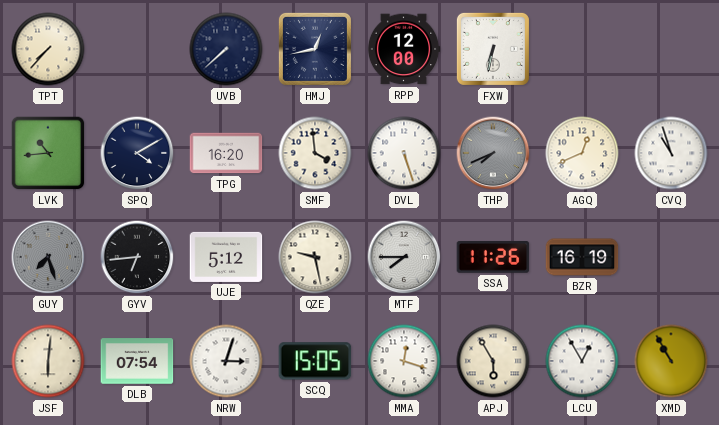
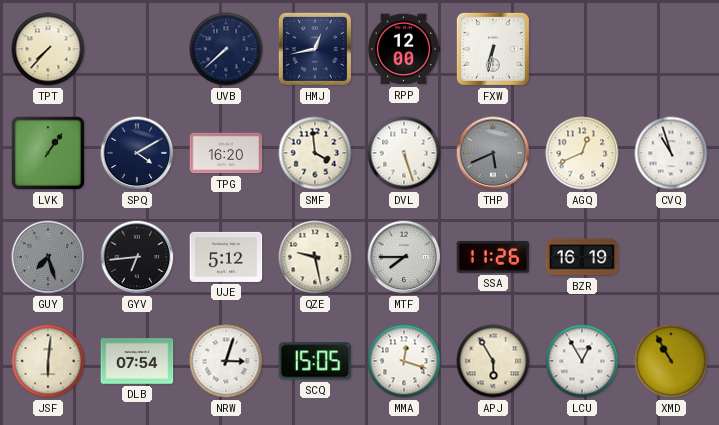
LVK: 10:44 -> 1:06 (48, 153)
THP: 7:41 -> 5:41 (493, 153)
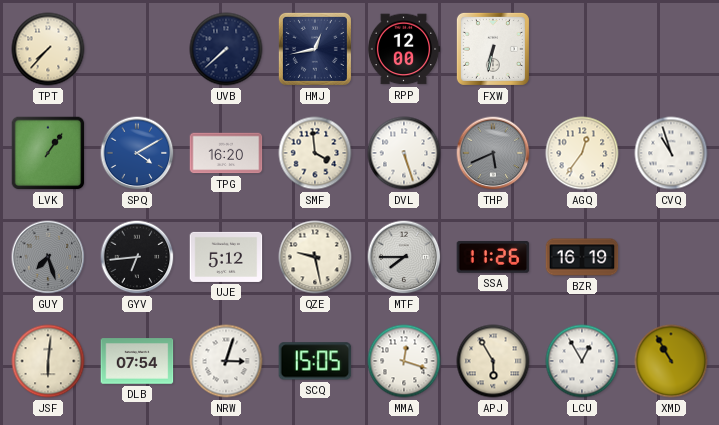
SPQ dial: navy -> blue (137, 153)
AGQ: 12:41 -> 12:36 (582, 153)
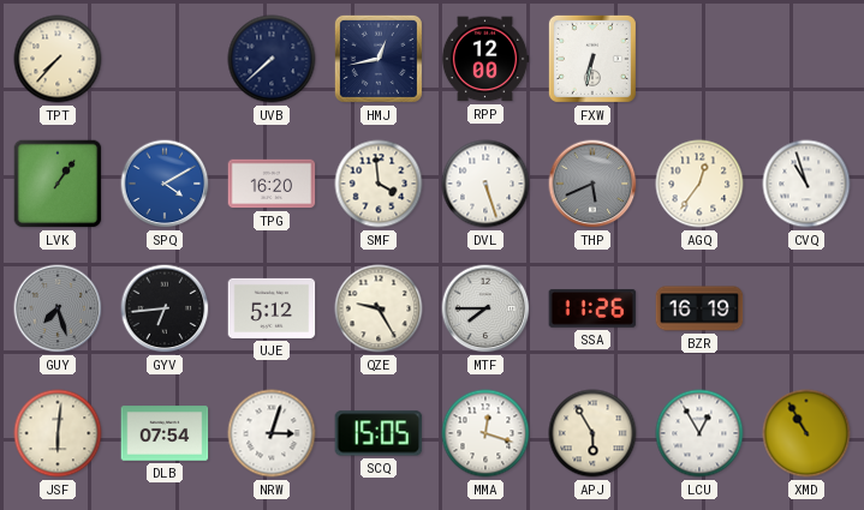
QZE: 9:28 -> 9:25 (379, 308)
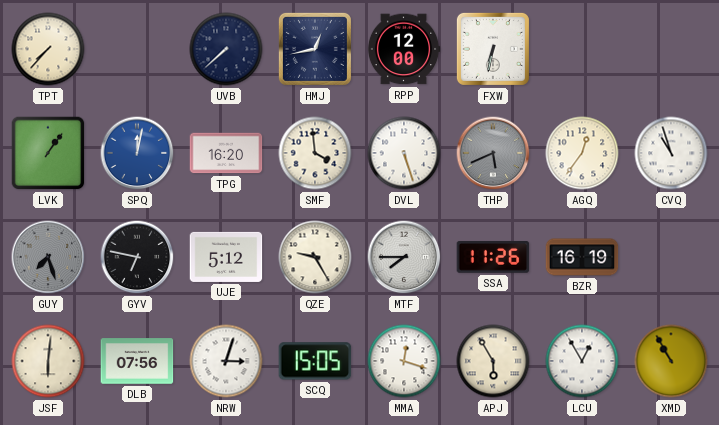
SPQ: 4:10 -> 12:02 (137, 153)
GYV: 6:44 -> 6:47 (137, 257)
DLB: 07:54 -> 07:56 (137, 361)
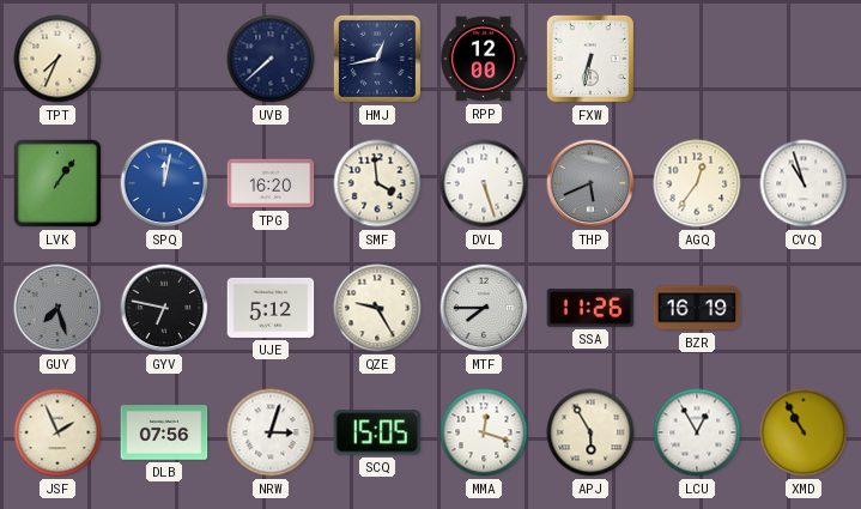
TPT: 7:37 -> 7:34 (57, 59)
JSF: 6:01 -> 1:56 (57, 432)
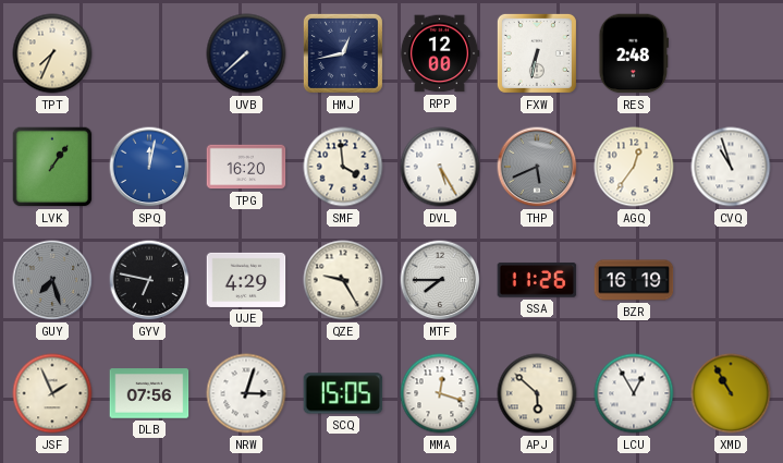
RES: none -> 2:48 (634, 53)
DVL: 5:27 -> 5:25 (440, 167)
UJE: 5:12 -> 4:29 (246, 280)
APJ: 5:55 -> 5:52 (537, 393)
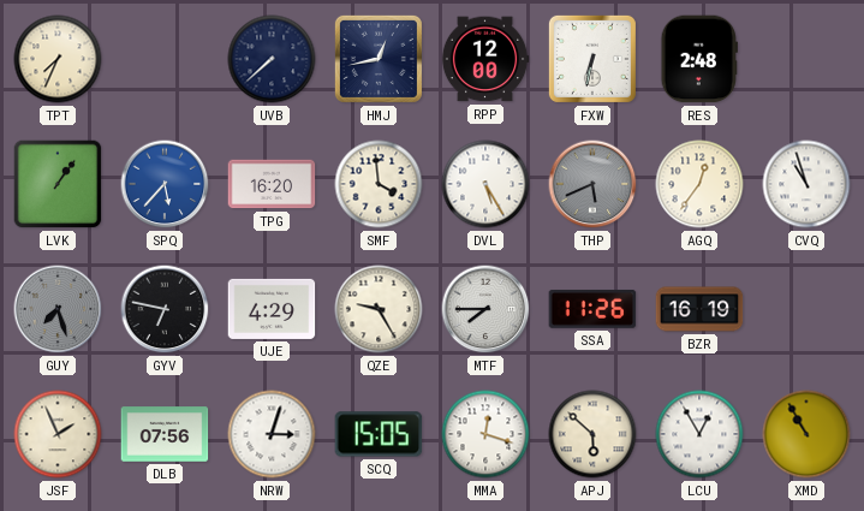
SPQ: 12:02 -> 5:37 (165, 184)
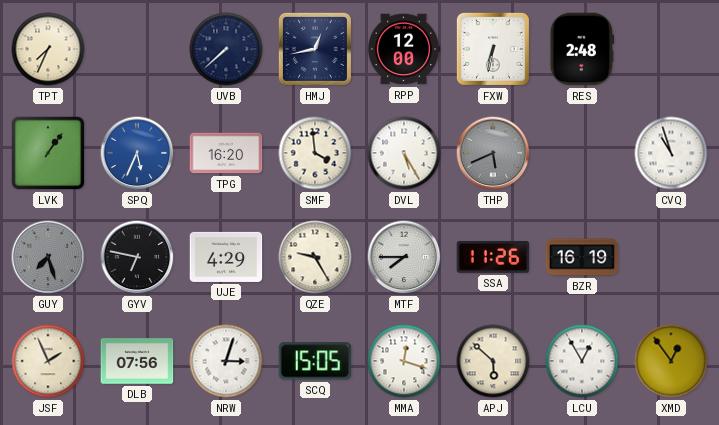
SPQ: 5:37 -> 5:34 (137, 153)
AGQ: 12:36 -> none (699, 184)
XMD: 10:55 -> 12:54 (671, 361)
